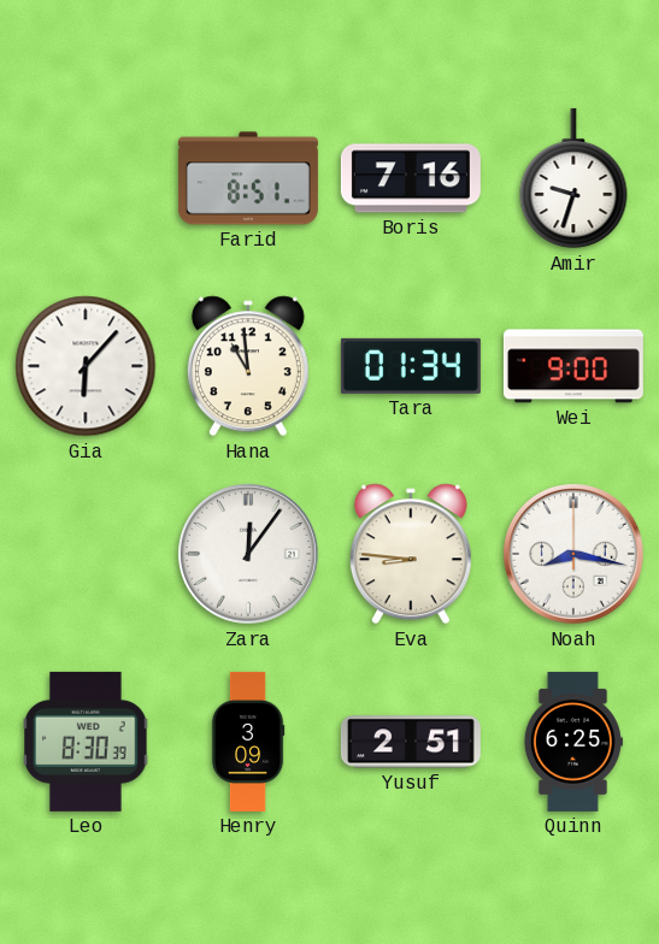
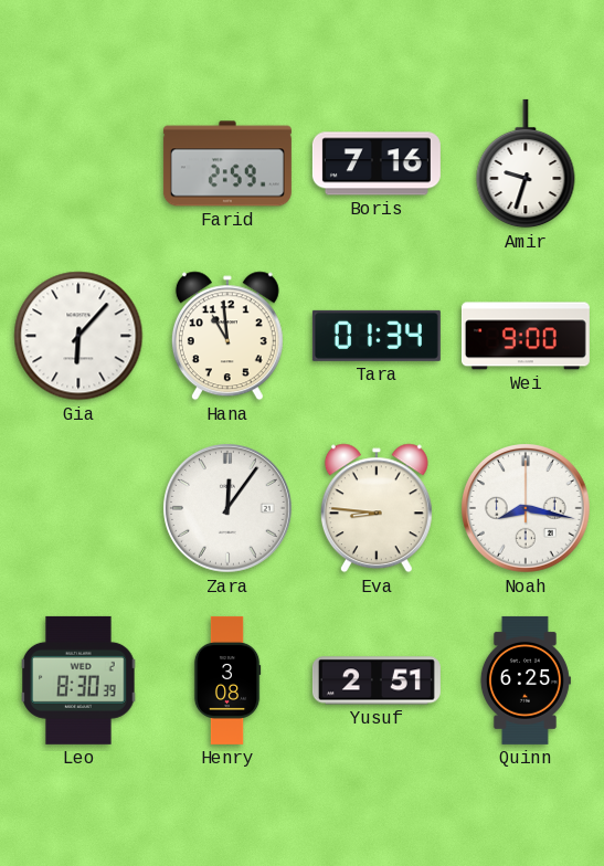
Farid: 8:51 -> 2:59 (227, 163)
Henry: 3:09 -> 3:08 (227, 680)
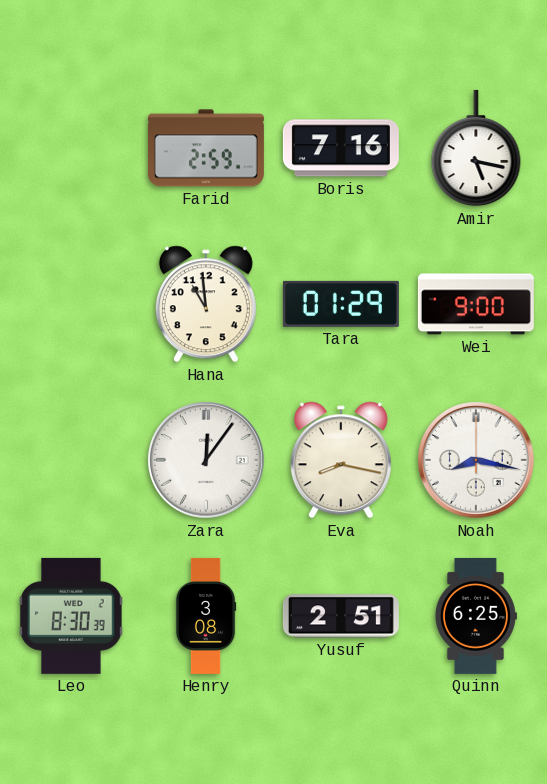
Amir: 9:33 -> 5:17 (476, 148)
Gia: 6:07 -> none (78, 336)
Tara: 01:34 -> 01:29 (341, 304)
Eva: 8:46 -> 8:17 (341, 460)
